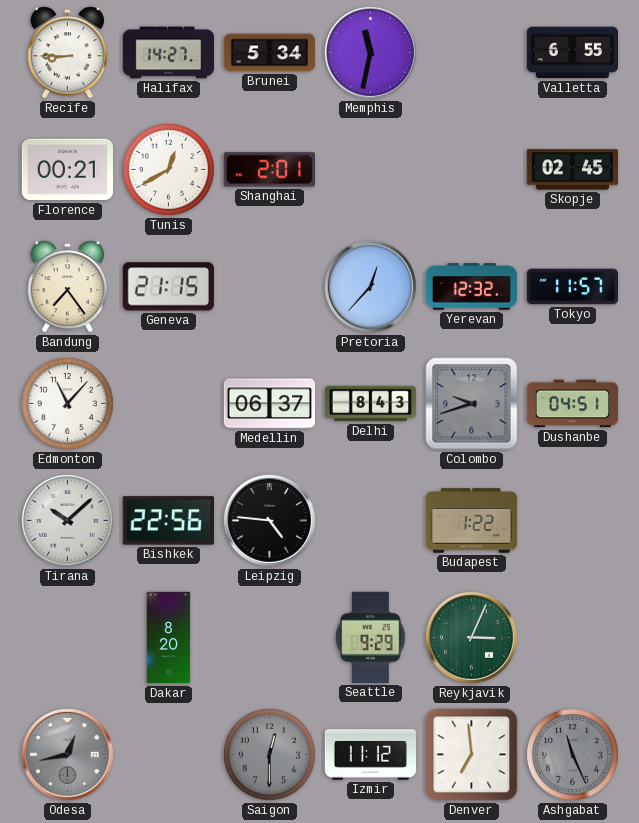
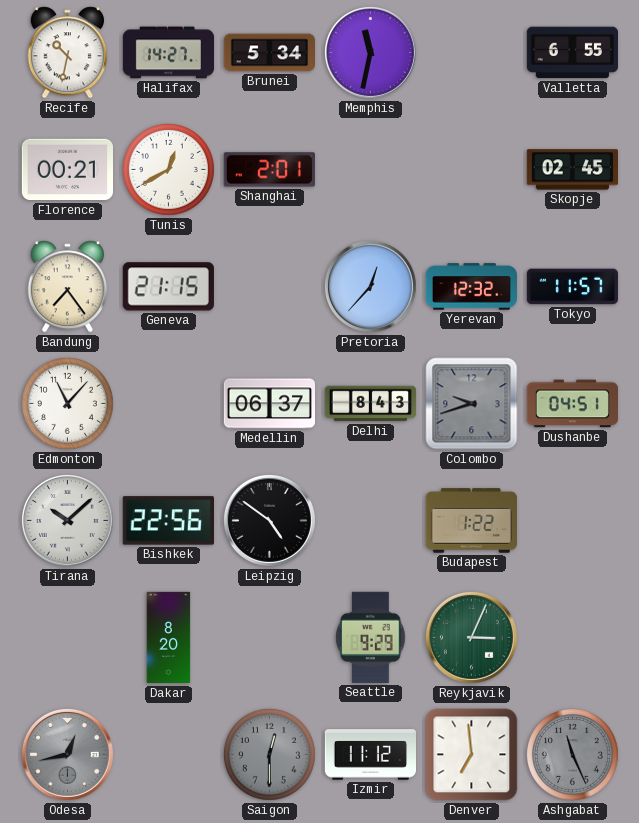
Recife: 8:45 -> 10:32 (68, 53)
Leipzig: 4:46 -> 4:51 (269, 520)
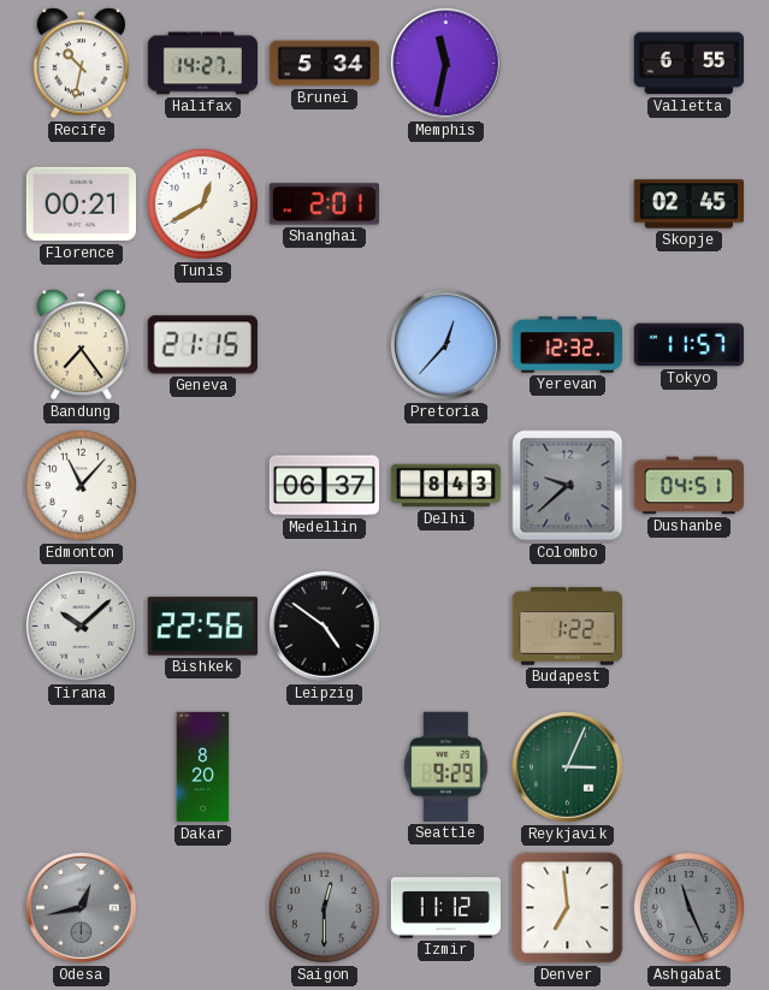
Colombo: 9:42 -> 9:38 (568, 486)
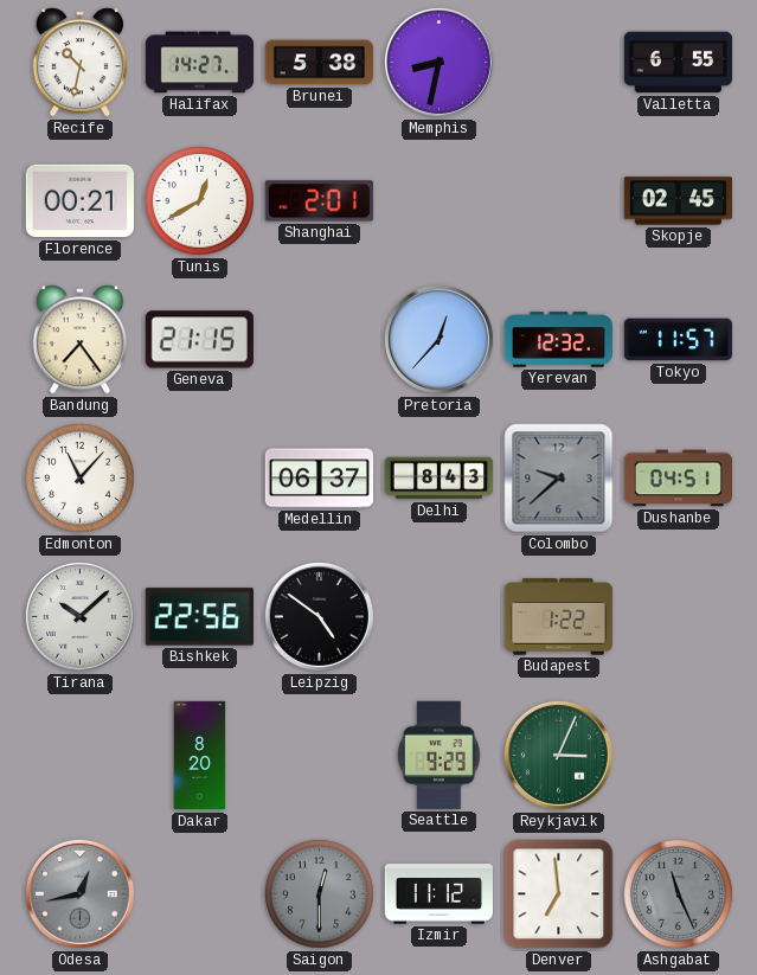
Brunei: 5:34 -> 5:38 (319, 63)
Memphis: 11:32 -> 8:32 (438, 62)
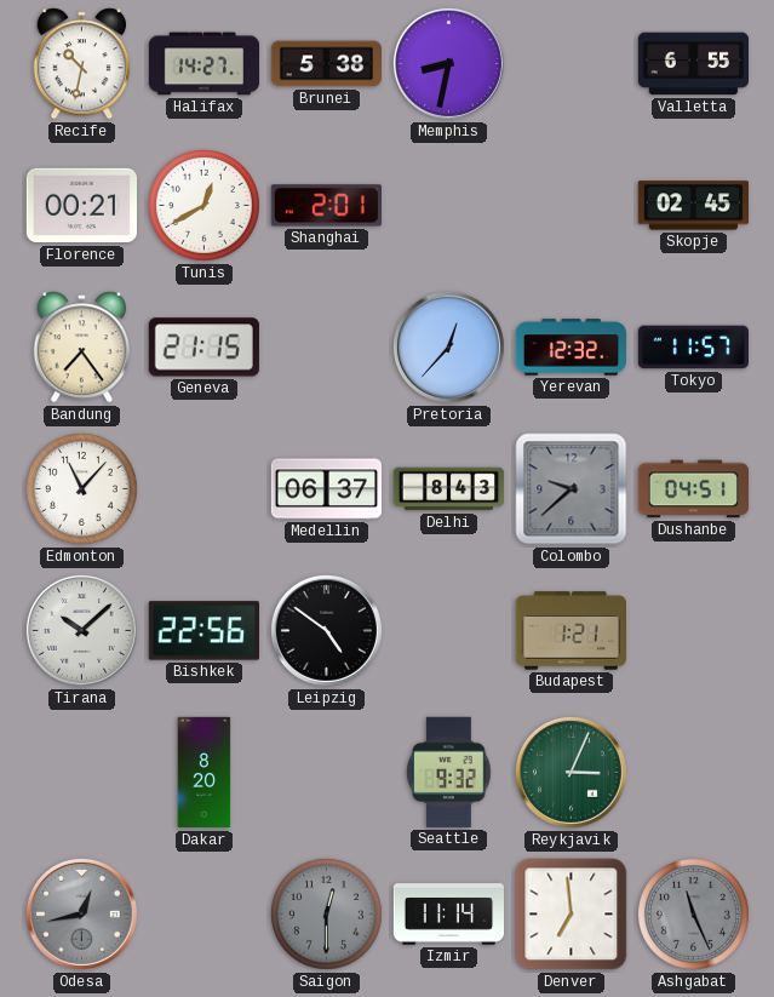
Budapest: 1:22 -> 1:21 (571, 631)
Seattle: 9:29 -> 9:32 (449, 772)
Izmir: 11:12 -> 11:14 (448, 915)
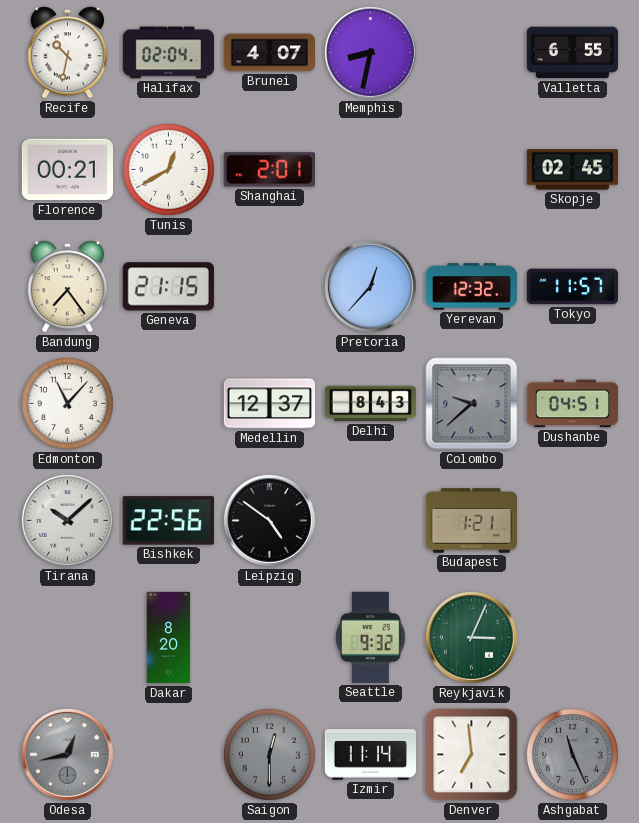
Halifax: 14:27 -> 02:04 (169, 53)
Brunei: 5:38 -> 4:07 (269, 53)
Medellin: 06:37 -> 12:37 (269, 404)
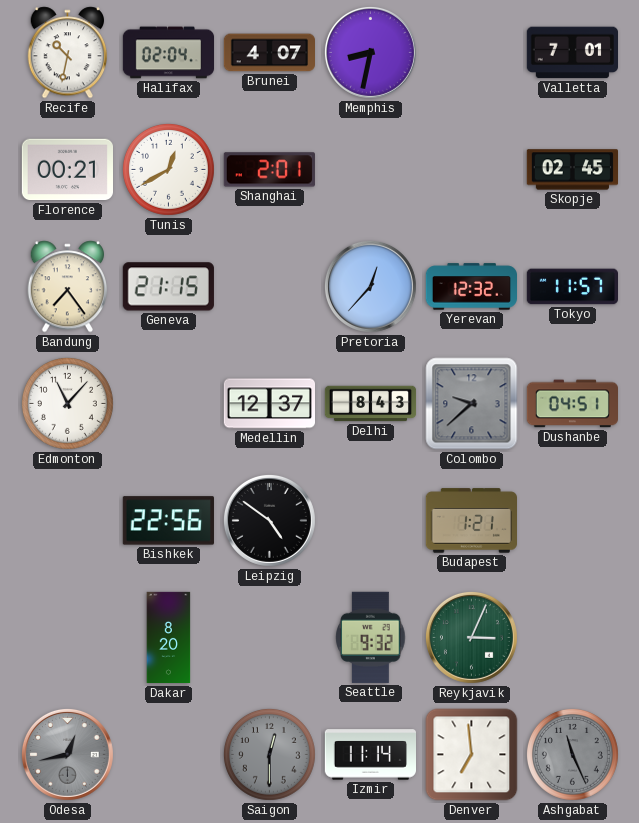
Valletta: 6:55 -> 7:01 (572, 53)
Tirana: 10:08 -> none (67, 520)
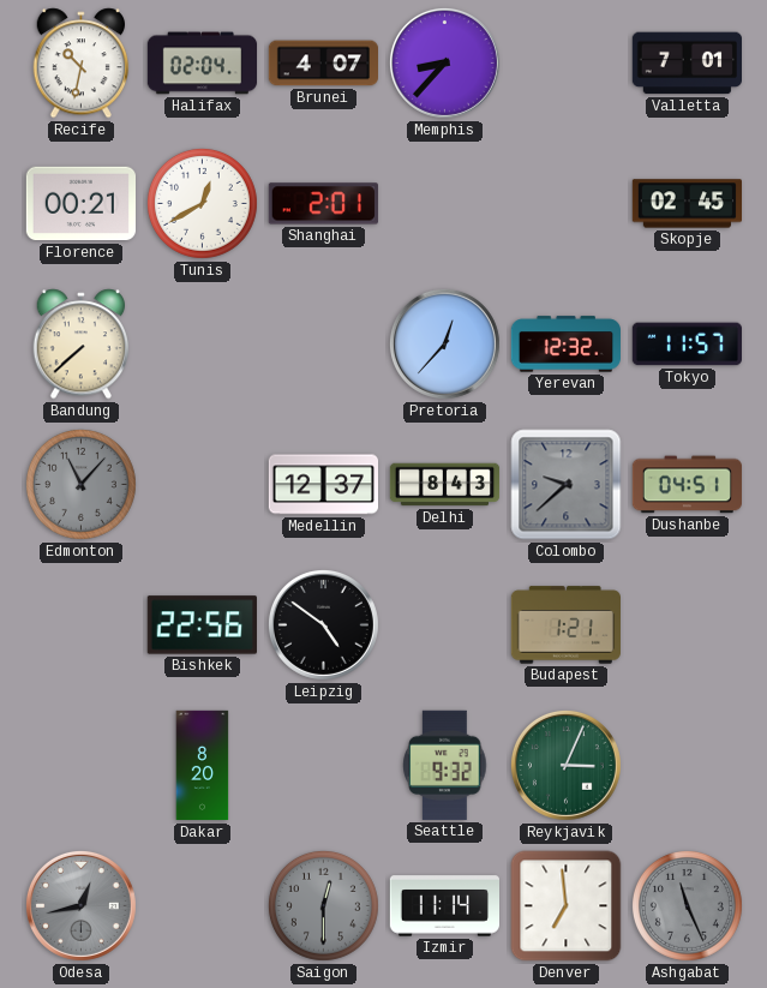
Memphis: 8:32 -> 8:37 (444, 62)
Bandung: 7:24 -> 7:38 (82, 345)
Geneva: 21:15 -> none (168, 287)
Edmonton dial: white -> grey (80, 484)
